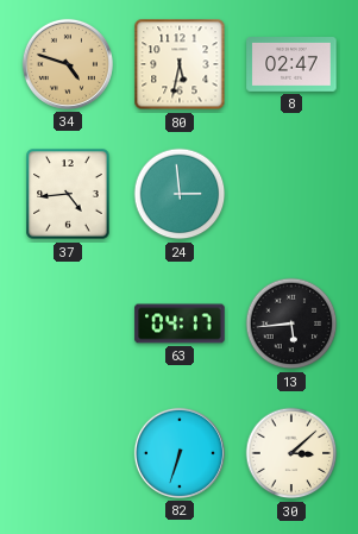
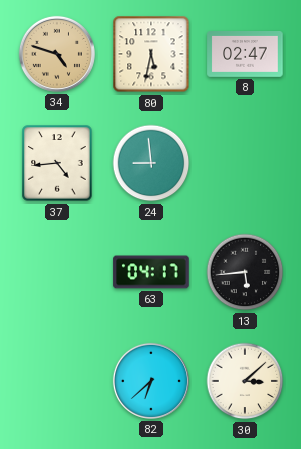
24: 2:59 -> 8:59 (151, 163)
82: 6:33 -> 6:38 (151, 381)
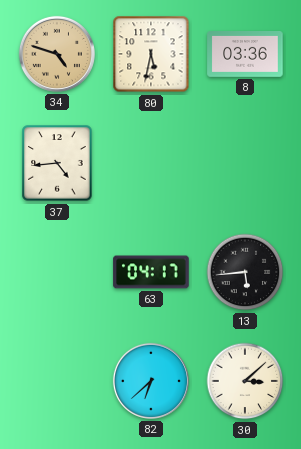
8: 02:47 -> 03:36 (245, 55)
24: 8:59 -> none (151, 163)
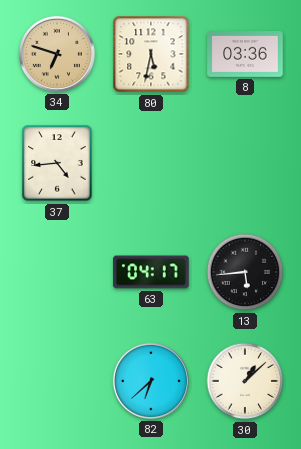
34: 4:48 -> 6:48 (57, 54)
30: 3:08 -> 1:08 (245, 381)
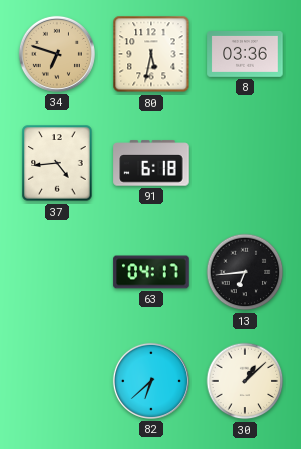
91: none -> 6:18 (151, 163)
13: 5:44 -> 6:44 (245, 272)
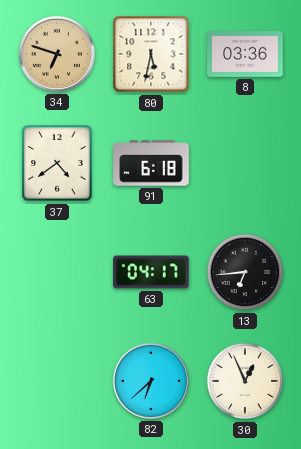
37: 4:44 -> 4:39 (57, 163)
30: 1:08 -> 12:56 (245, 381)
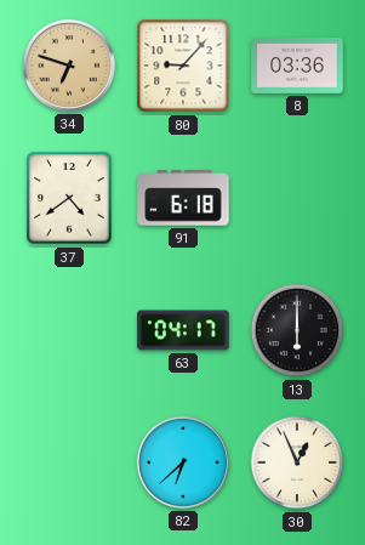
80: 5:32 -> 9:07 (183, 66)
13: 6:44 -> 6:00 (297, 330)
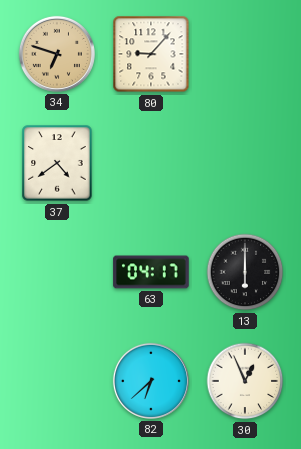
8: 03:36 -> none (297, 67)
91: 6:18 -> none (183, 198)
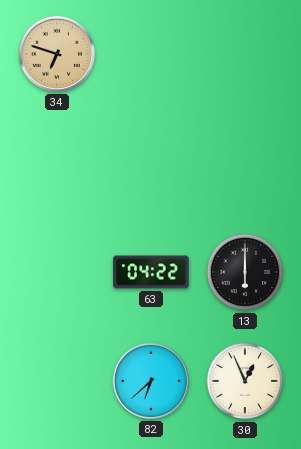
80: 9:07 -> none (151, 54)
37: 4:39 -> none (57, 163)
63: 04:17 -> 04:22 (151, 272)
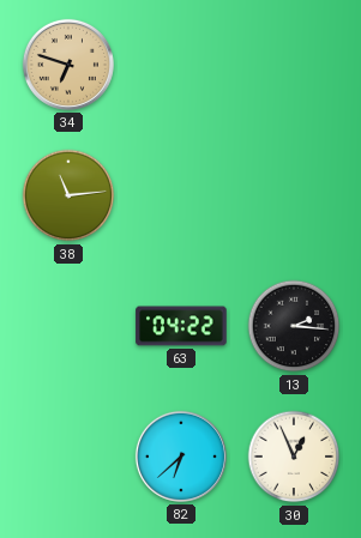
38: none -> 11:14 (68, 195)
13: 6:00 -> 2:16 (294, 326)
